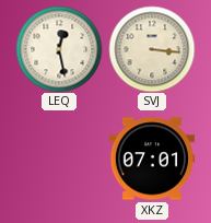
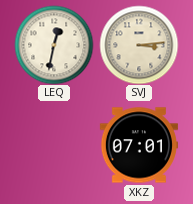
LEQ: 12:28 -> 12:32 (54, 45)
SVJ: 3:16 -> 3:14 (139, 45)
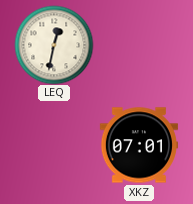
SVJ: 3:14 -> none (139, 45)
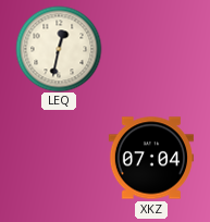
XKZ: 07:01 -> 07:04 (151, 158)
